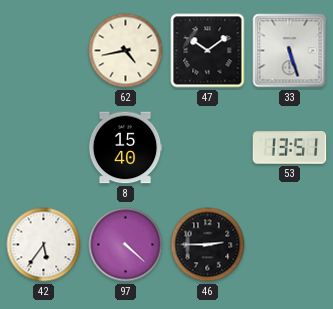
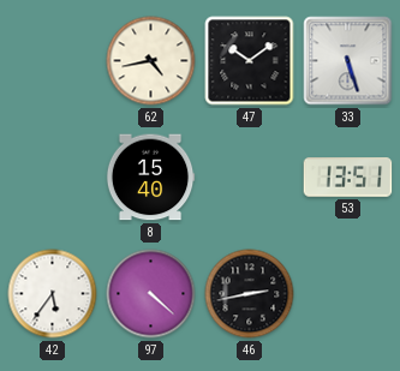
46: 2:45 -> 2:43 (250, 294)
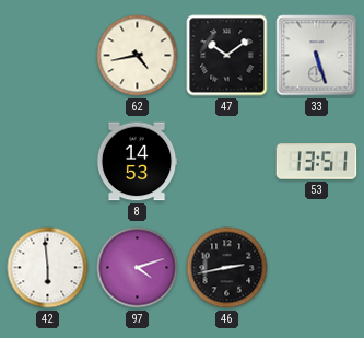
8: 15:40 -> 14:53 (137, 162)
42: 5:36 -> 5:59 (48, 268)
97: 4:22 -> 4:12 (138, 268)
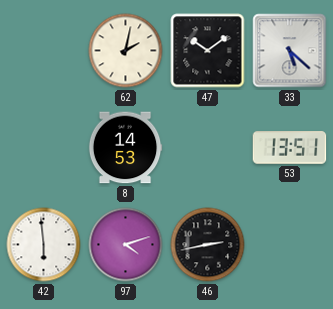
62: 4:43 -> 2:02 (126, 51)
33: 5:27 -> 5:22 (290, 51)
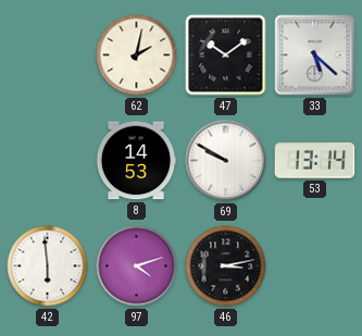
69: none -> 9:50 (226, 161)
53: 13:51 -> 13:14 (315, 161)
46: 2:43 -> 3:13 (226, 266)
